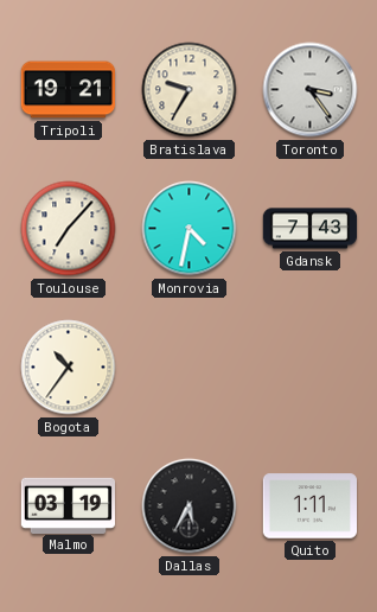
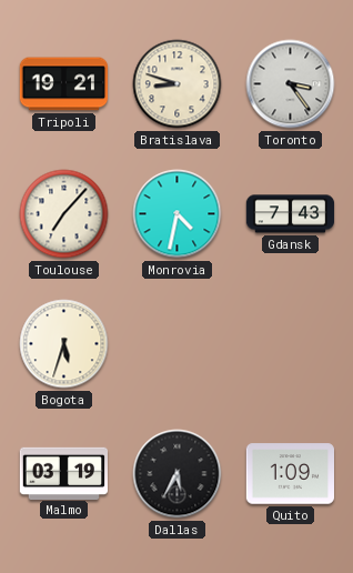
Bratislava: 9:35 -> 8:48 (178, 84)
Bogota: 10:36 -> 5:33 (64, 344)
Quito: 1:11 -> 1:09 (290, 474)
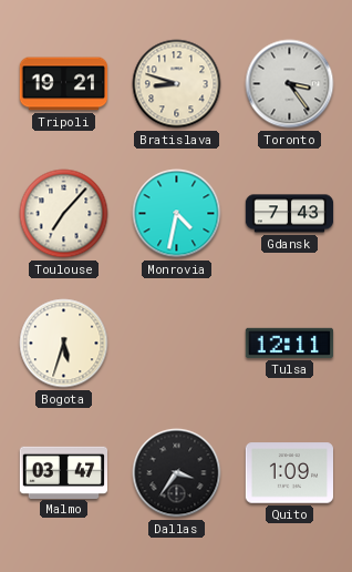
Tulsa: none -> 12:11 (289, 343)
Malmo: 03:19 -> 03:47 (63, 472)
Dallas: 5:35 -> 3:36 (177, 473)
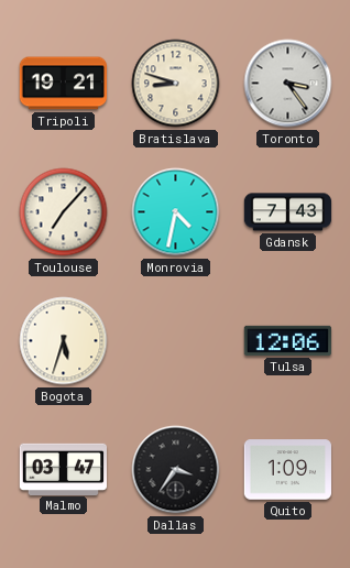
Tulsa: 12:11 -> 12:06 (287, 340)
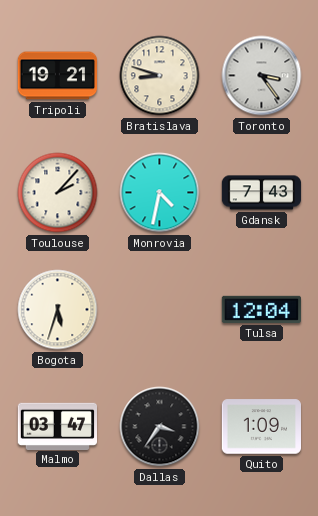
Toulouse: 7:07 -> 2:07 (58, 193)
Tulsa: 12:06 -> 12:04 (261, 309)
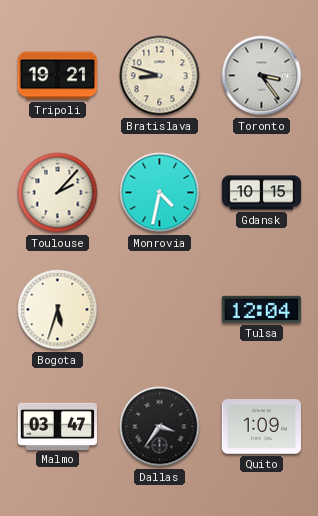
Gdansk: 7:43 -> 10:15 (262, 193)
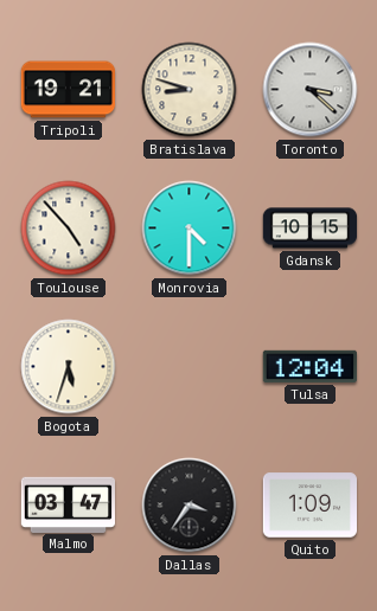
Toronto: 3:24 -> 3:22 (311, 90)
Toulouse: 2:07 -> 4:53 (69, 229)
Monrovia: 4:32 -> 4:30 (190, 229)
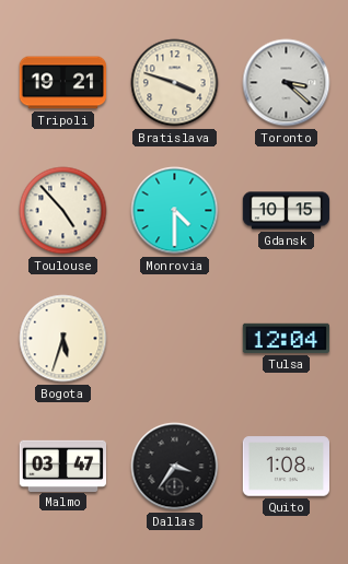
Bratislava: 8:48 -> 3:48 (175, 83)
Quito: 1:09 -> 1:08 (286, 467)
